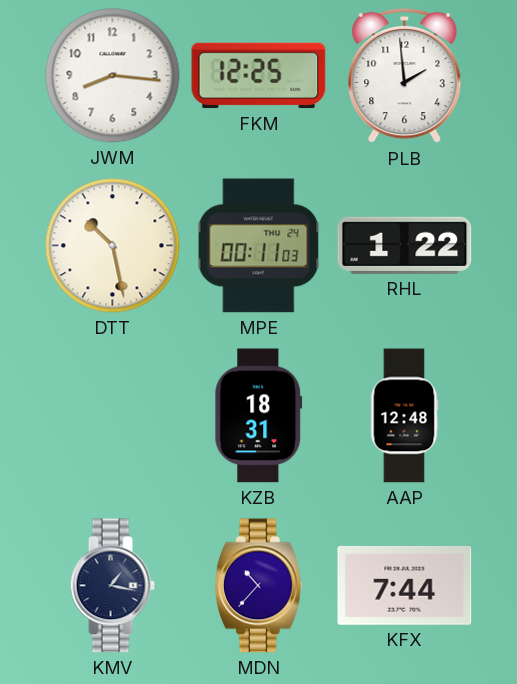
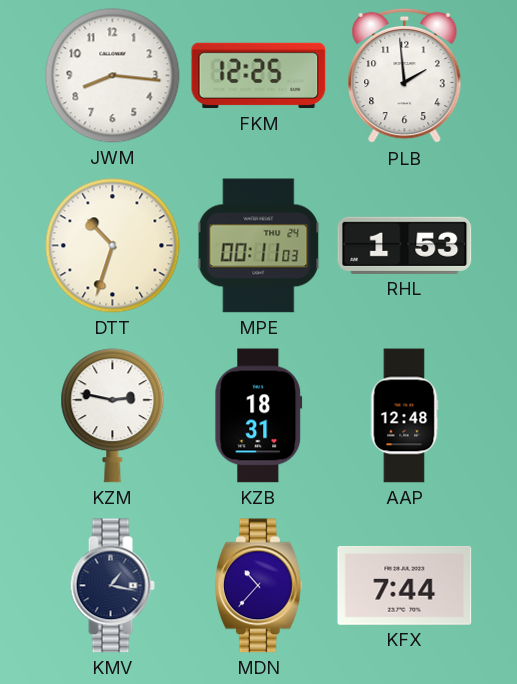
DTT: 10:28 -> 10:33 (113, 246)
RHL: 1:22 -> 1:53 (405, 245)
KZM: none -> 2:47 (113, 416)
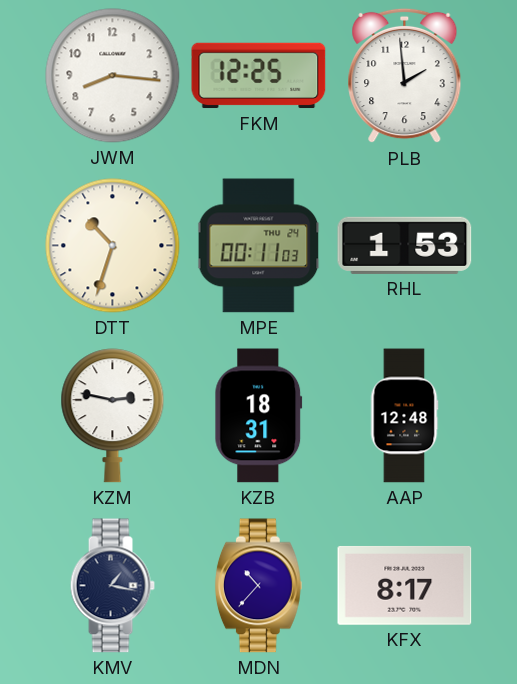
KFX: 7:44 -> 8:17 (405, 585)
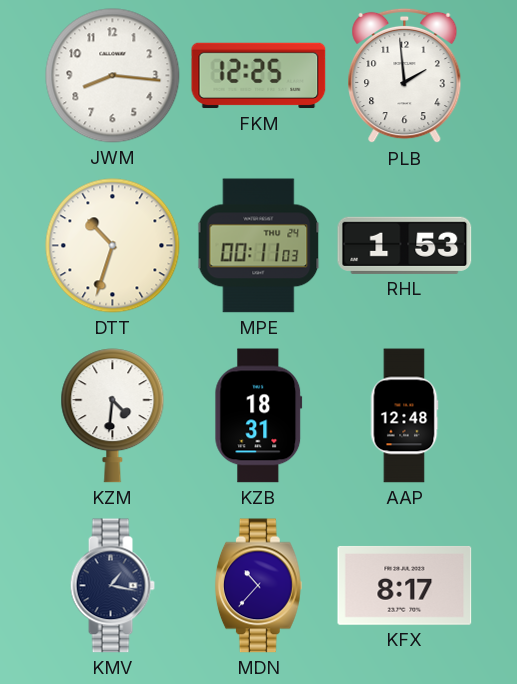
KZM: 2:47 -> 4:31 (113, 416)
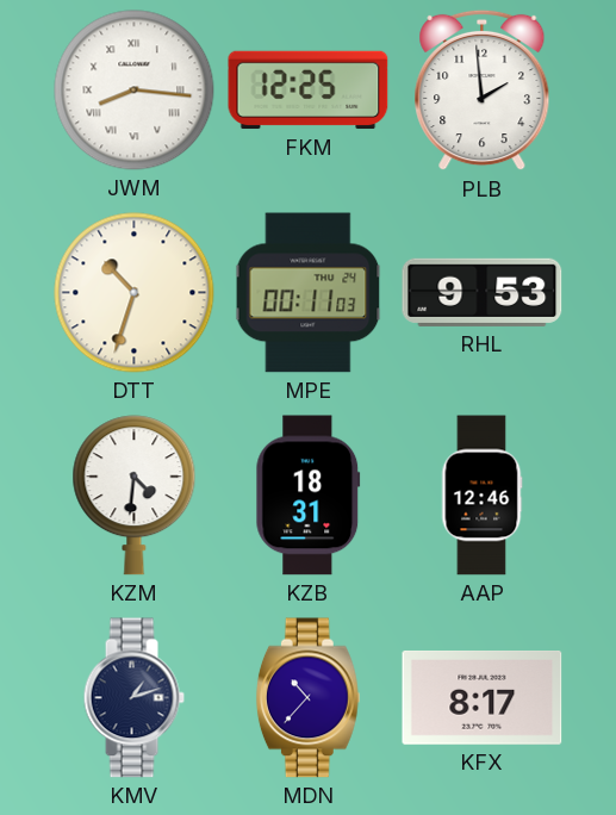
JWM numerals: Arabic -> Roman (135, 91)
RHL: 1:53 -> 9:53 (483, 292)
AAP: 12:48 -> 12:46 (481, 496)
KMV: 1:17 -> 1:12 (133, 698)
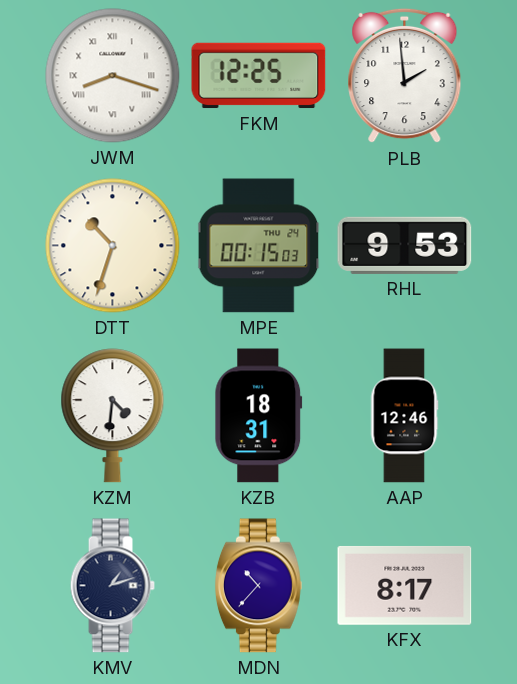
JWM: 8:16 -> 8:18 (113, 76)
MPE: 00:11 -> 00:15 (259, 246)
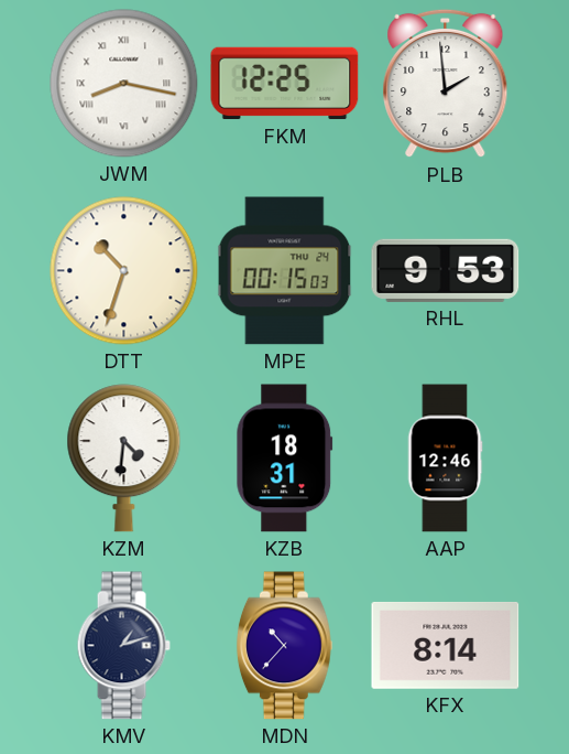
JWM: 8:18 -> 8:17 (124, 84)
KFX: 8:17 -> 8:14 (446, 645)
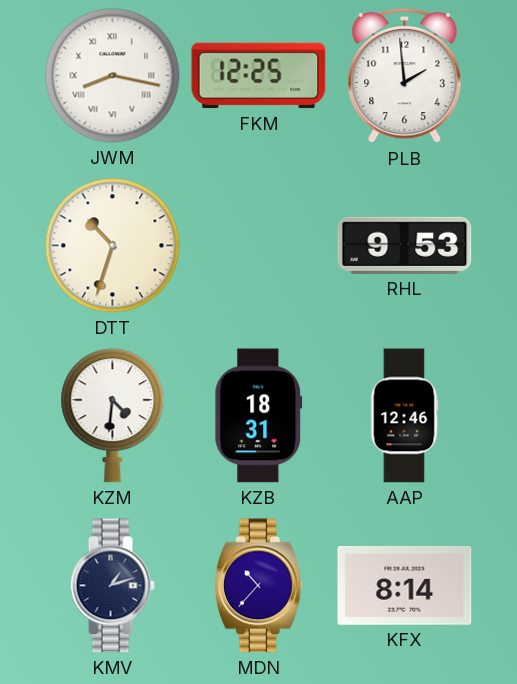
MPE: 00:15 -> none (285, 271)
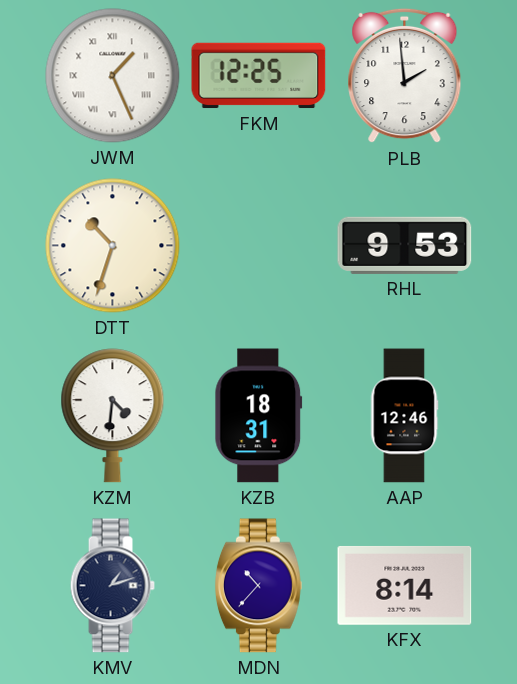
JWM: 8:17 -> 1:26 (113, 76)
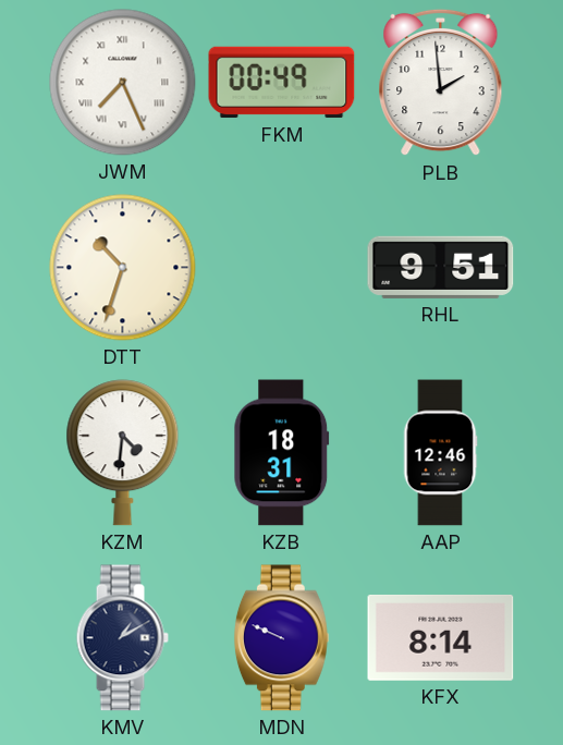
JWM: 1:26 -> 7:26 (123, 83)
FKM: 12:25 -> 00:49 (282, 83)
RHL: 9:53 -> 9:51 (441, 267)
KMV: 1:12 -> 1:10 (122, 638)
MDN: 10:37 -> 9:49 (281, 638)
